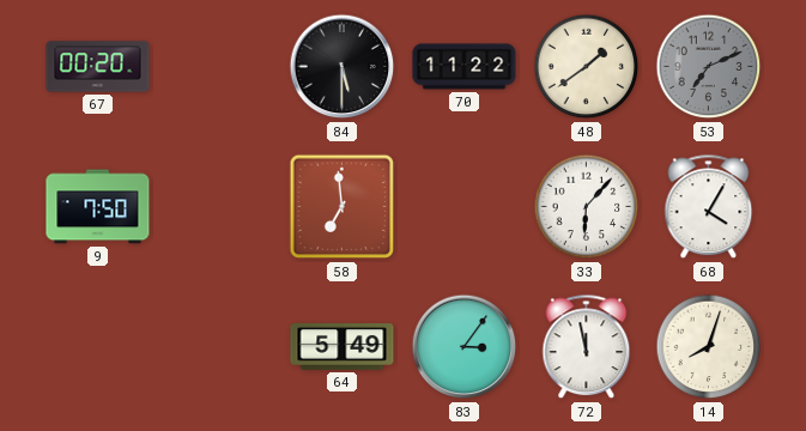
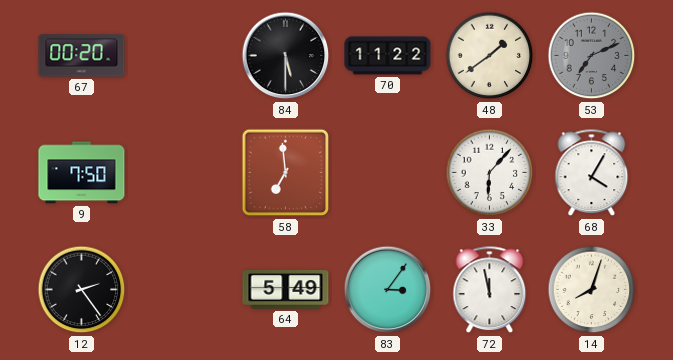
12: none -> 2:24 (82, 290)
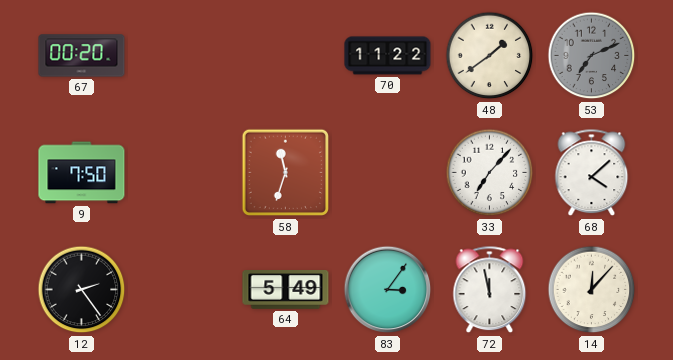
84: 5:30 -> none (286, 56)
58: 6:59 -> 11:33 (286, 173)
33: 6:07 -> 7:07 (490, 173)
68: 4:05 -> 4:08 (592, 173)
14: 8:03 -> 12:07 (592, 290)
